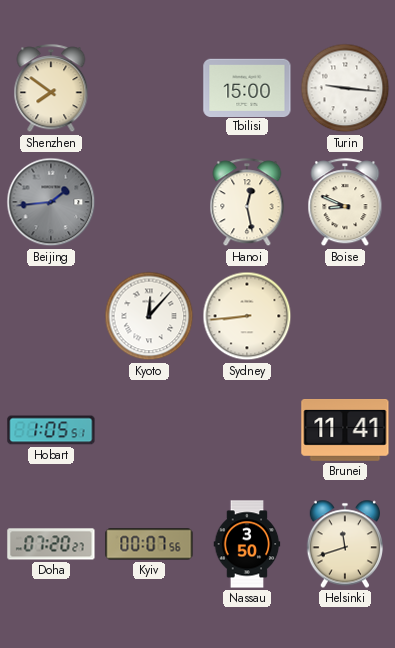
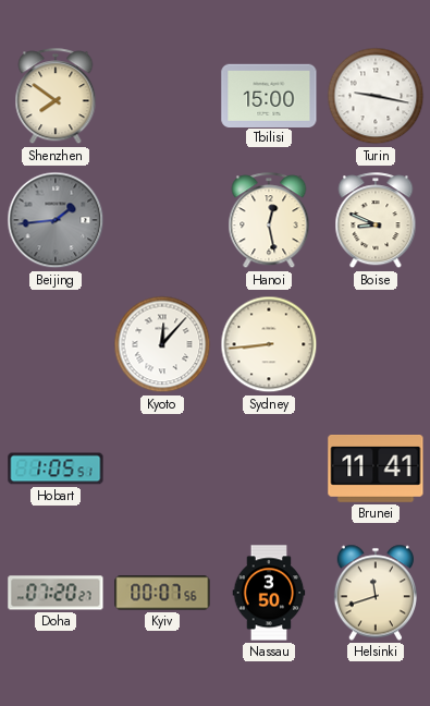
Turin: 9:16 -> 9:17 (376, 96)
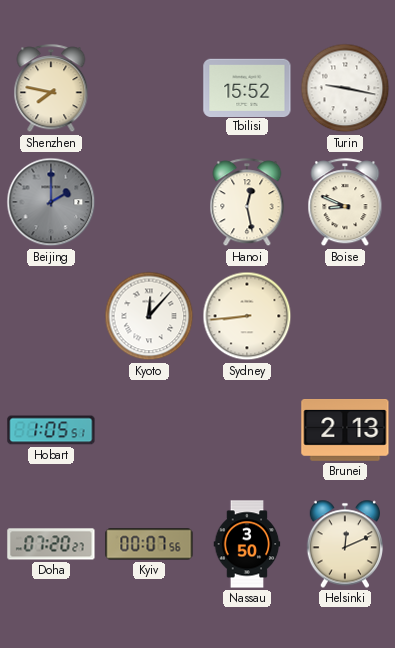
Shenzhen: 7:51 -> 7:47 (51, 89)
Tbilisi: 15:00 -> 15:52 (247, 87)
Beijing: 1:44 -> 2:00 (51, 202)
Brunei: 11:41 -> 2:13 (345, 431)
Helsinki: 11:42 -> 12:11 (344, 544)
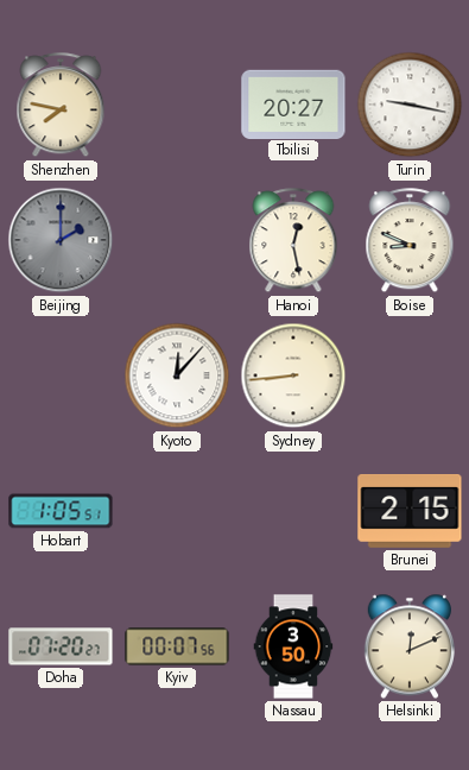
Tbilisi: 15:52 -> 20:27 (293, 103)
Brunei: 2:13 -> 2:15 (410, 512)
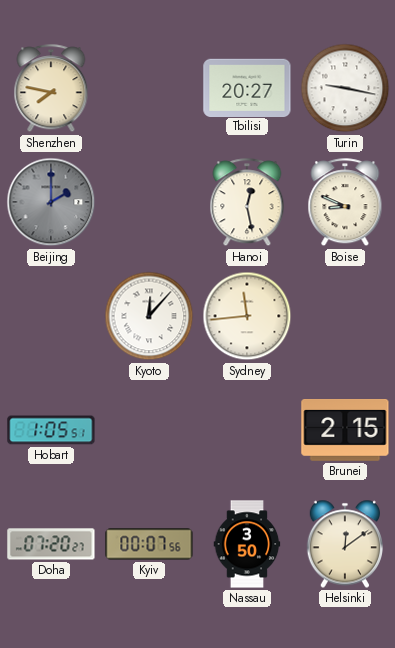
Sydney: 8:44 -> 11:44 (247, 316)
Helsinki: 12:11 -> 12:09 (344, 544)
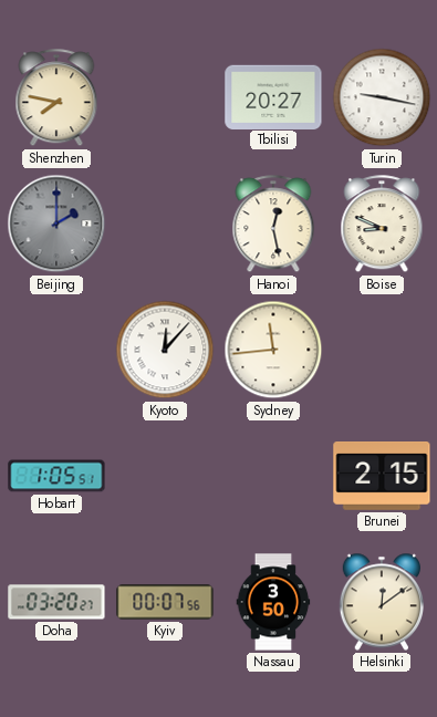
Doha: 07:20 -> 03:20 (56, 602)
